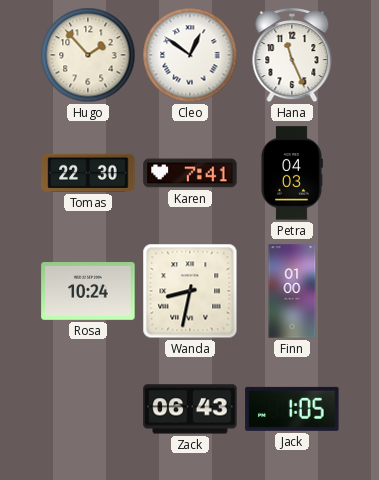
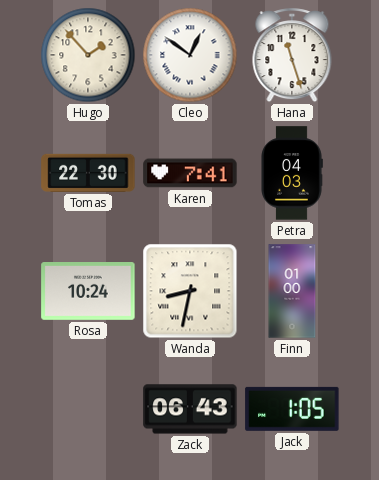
Hana: 11:26 -> 11:27 (292, 56)
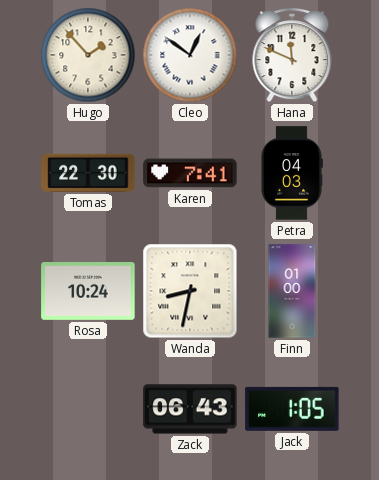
Hana: 11:27 -> 11:49 (292, 56)
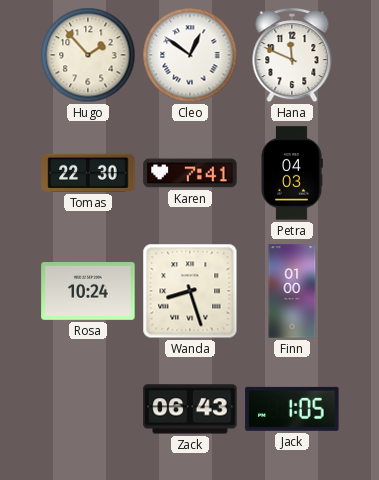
Wanda: 8:32 -> 8:27 (190, 291)
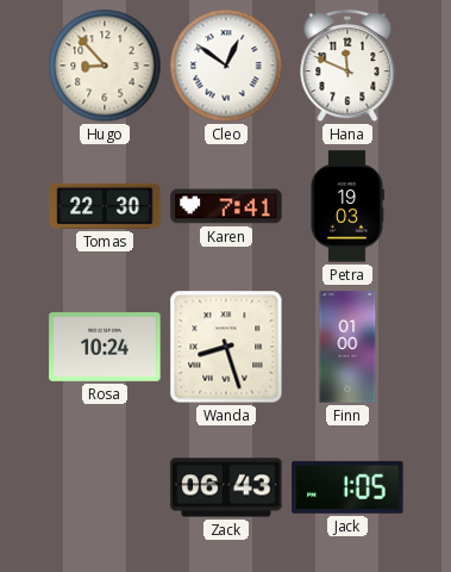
Hugo: 1:53 -> 8:53 (105, 66)
Petra: 04:03 -> 19:03 (347, 206)
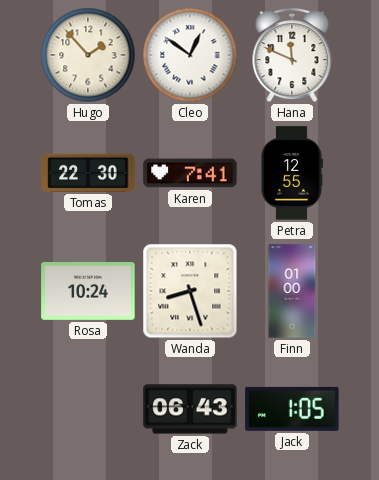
Hugo: 8:53 -> 1:53 (88, 55)
Petra: 19:03 -> 12:55 (292, 173)
